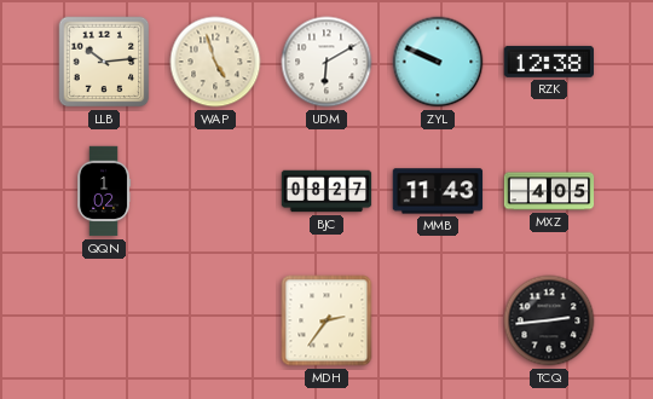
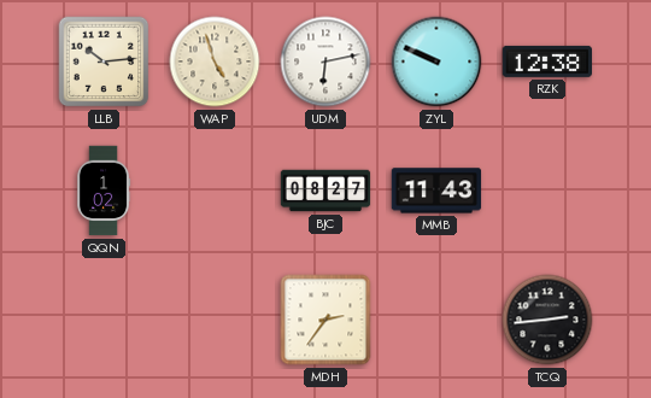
UDM: 6:10 -> 6:13 (325, 62)
MXZ: 4:05 -> none (549, 191)
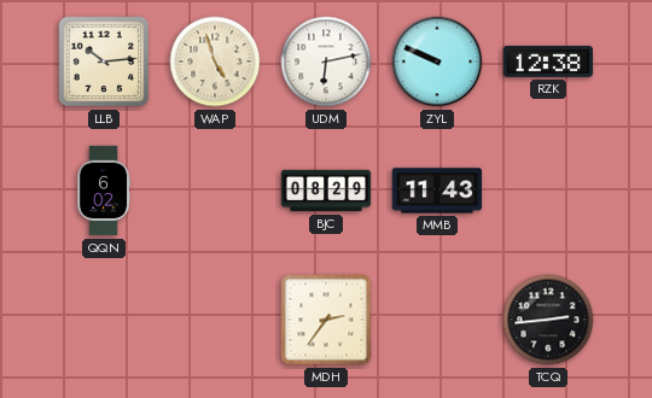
QQN: 1:02 -> 6:02 (104, 191)
BJC: 08:27 -> 08:29 (326, 191)
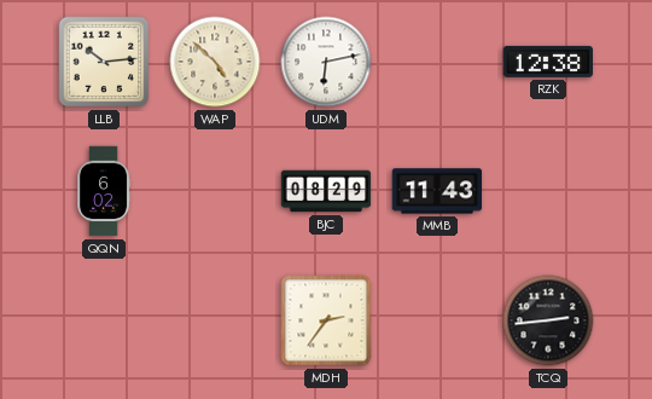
WAP: 4:57 -> 4:52 (215, 62)
ZYL: 9:49 -> none (437, 62)
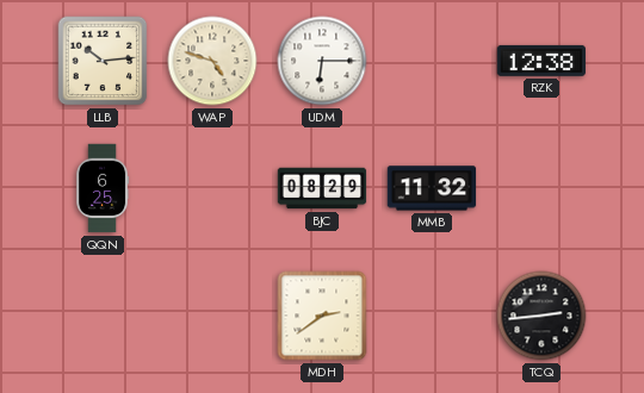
WAP: 4:52 -> 4:48 (212, 61)
UDM: 6:13 -> 6:15 (322, 61)
QQN: 6:02 -> 6:25 (103, 188)
MMB: 11:43 -> 11:32 (432, 188)
MDH: 2:36 -> 2:39 (322, 316)
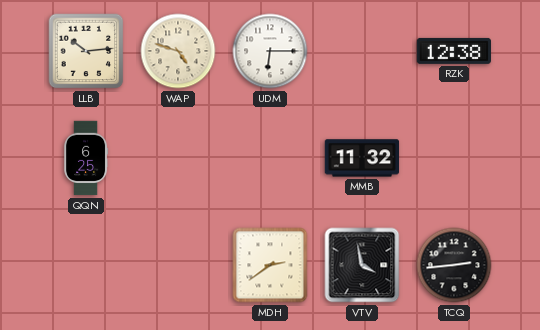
BJC: 08:29 -> none (322, 188)
VTV: none -> 3:58 (362, 265)
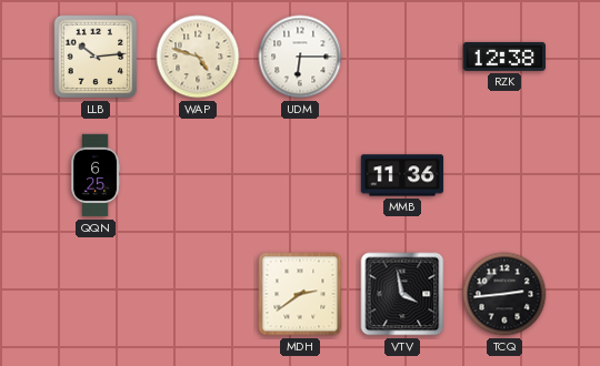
MMB: 11:32 -> 11:36 (402, 175)
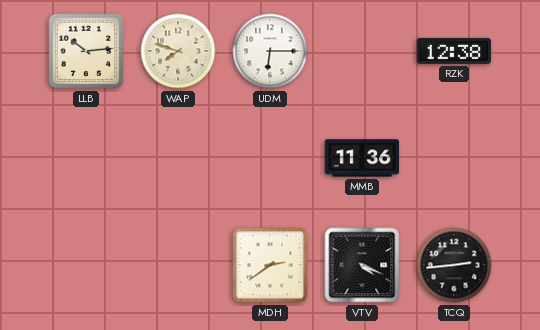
WAP: 4:48 -> 7:48 (178, 51)
QQN: 6:25 -> none (96, 175)
VTV: 3:58 -> 4:19 (362, 265)
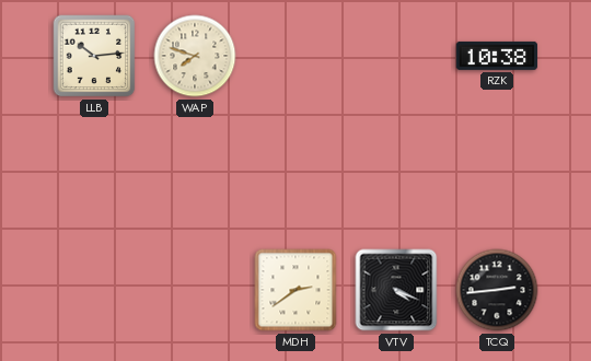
UDM: 6:15 -> none (270, 51)
RZK: 12:38 -> 10:38 (496, 56)
MMB: 11:36 -> none (362, 158)
